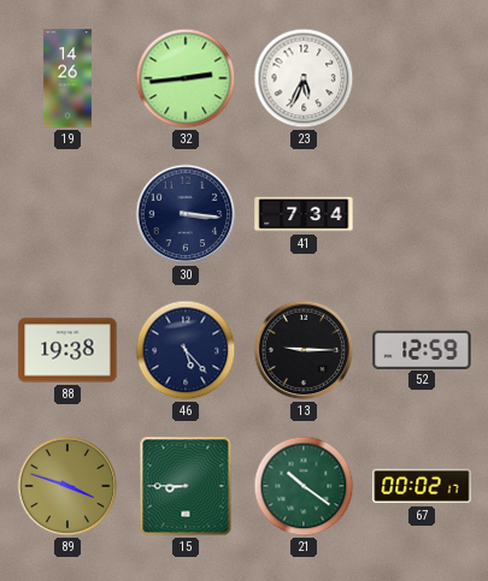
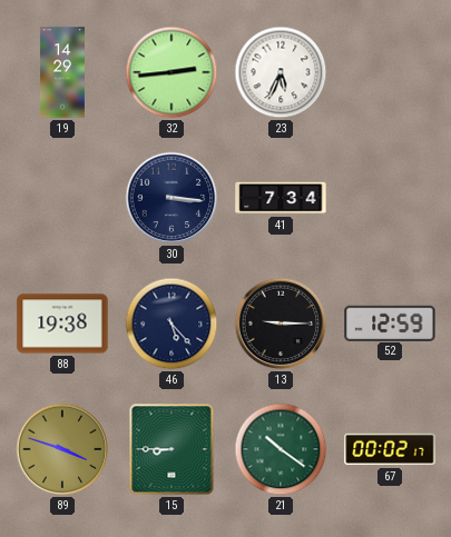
19: 14:26 -> 14:29 (62, 72)
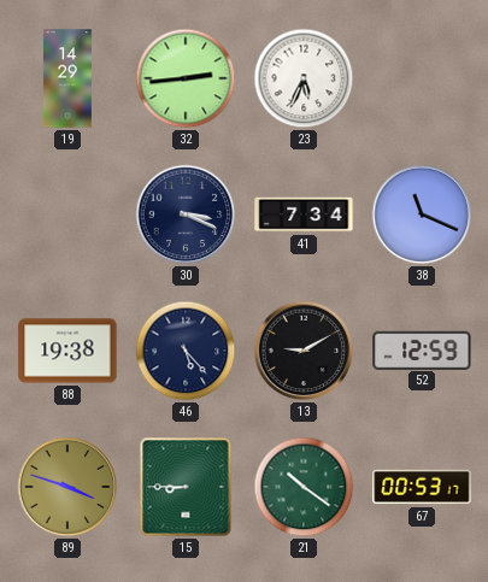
30: 3:16 -> 3:19 (186, 214)
38: none -> 11:19 (422, 214)
13: 9:15 -> 9:10 (304, 351)
67: 00:02 -> 00:53 (422, 487)
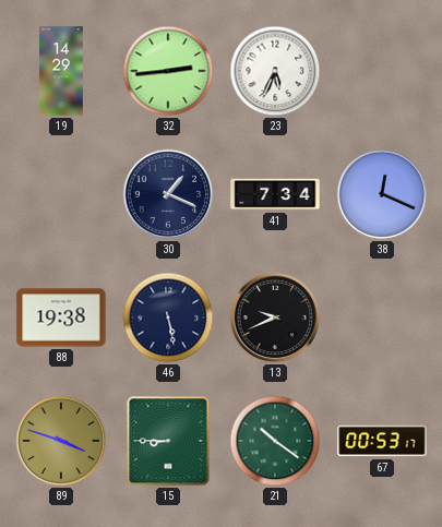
30: 3:19 -> 1:19 (168, 194)
38: 11:19 -> 12:19 (382, 194)
46: 5:23 -> 5:28 (168, 318)
13: 9:10 -> 9:41 (275, 318)
52: 12:59 -> none (422, 349)
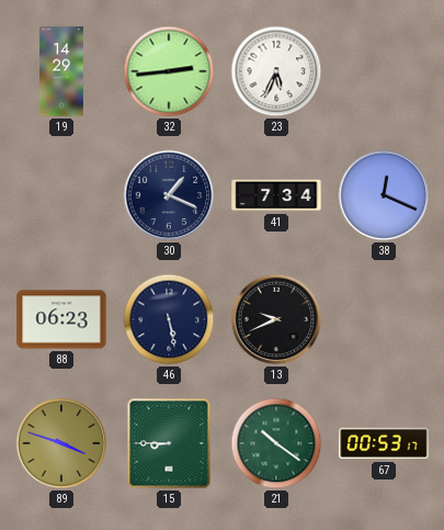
88: 19:38 -> 06:23 (61, 319)
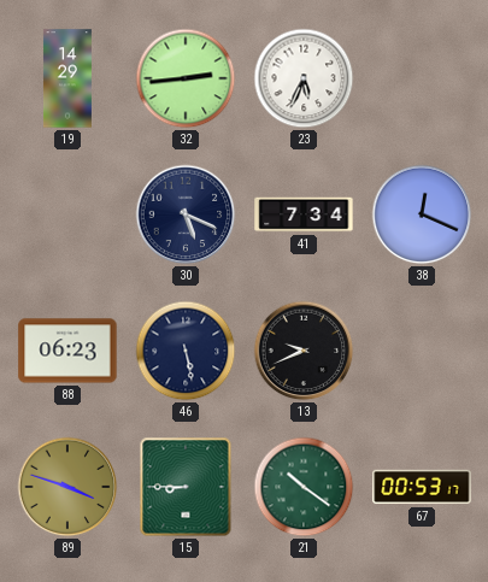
30: 1:19 -> 5:19 (186, 214)
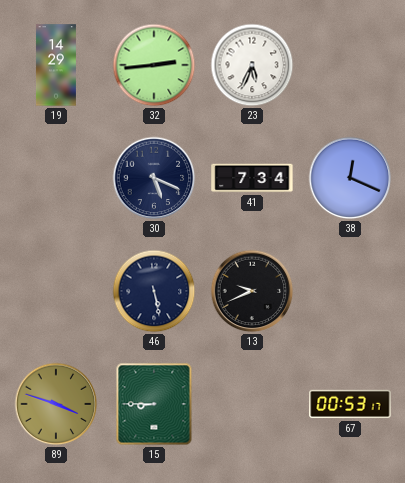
88: 06:23 -> none (67, 351)
21: 10:21 -> none (304, 487)
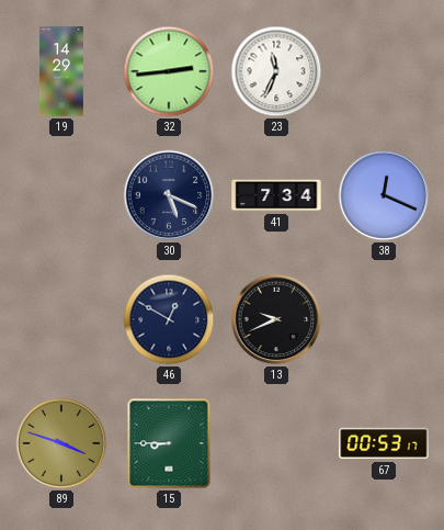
23: 5:34 -> 11:34 (276, 71)
46: 5:28 -> 12:50 (169, 319)
